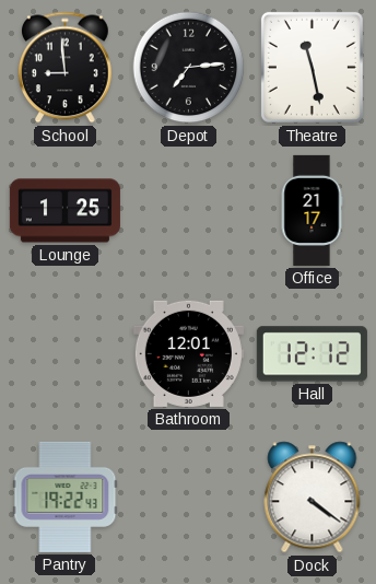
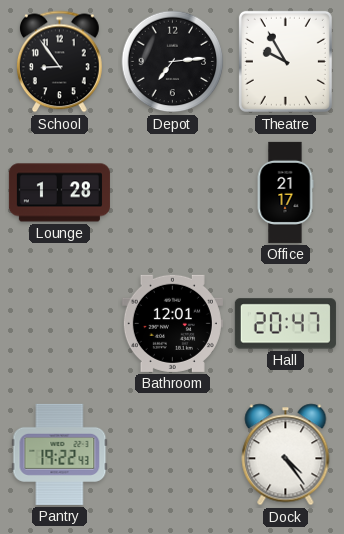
School: 8:59 -> 8:54 (59, 62)
Theatre: 11:28 -> 9:55 (285, 61)
Lounge: 1:25 -> 1:28 (59, 193)
Hall: 12:12 -> 20:47 (285, 324)
Dock: 4:21 -> 4:24 (286, 455)
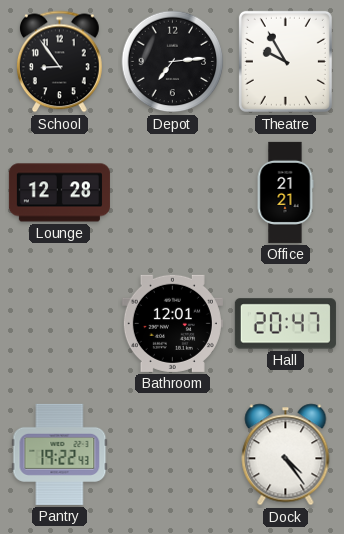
Lounge: 1:28 -> 12:28 (59, 193)
Office: 21:17 -> 21:21 (285, 192)
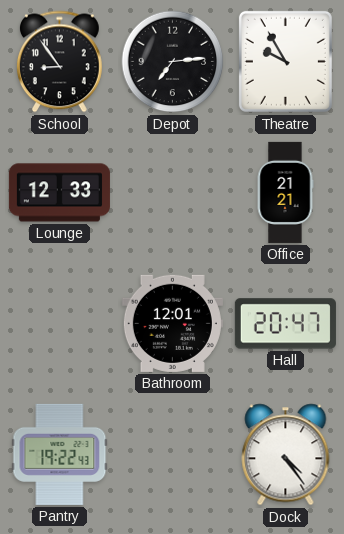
Lounge: 12:28 -> 12:33 (59, 193)
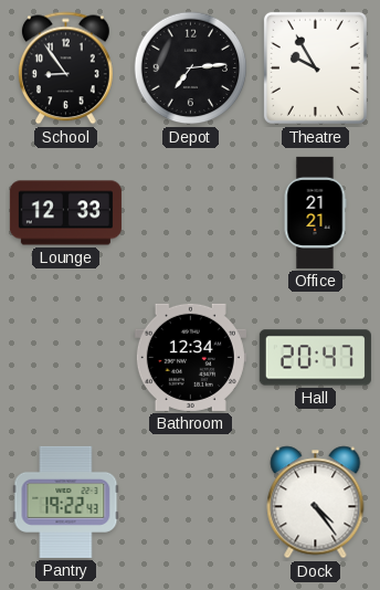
Bathroom: 12:01 -> 12:34 (190, 357)
